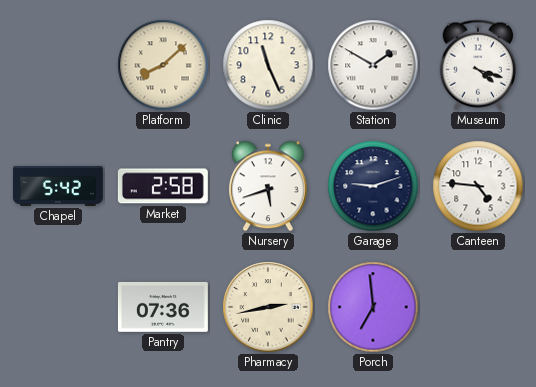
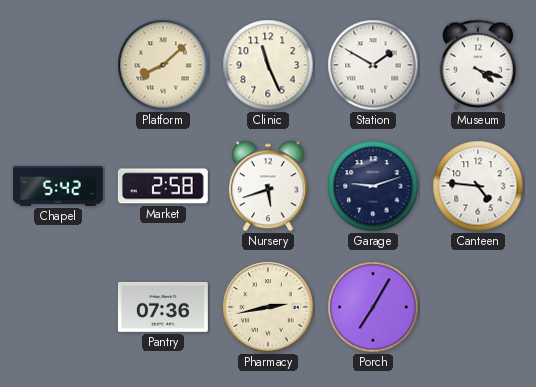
Porch: 6:59 -> 7:05 (373, 307)
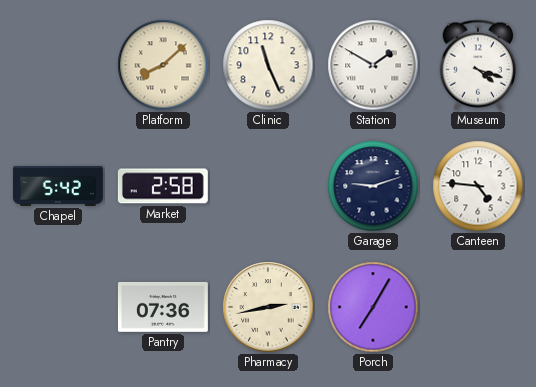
Nursery: 5:42 -> none (268, 186)
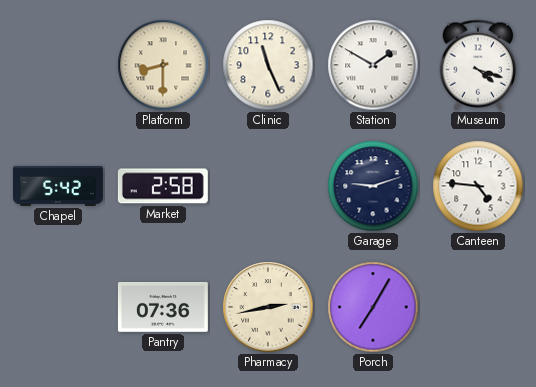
Platform: 8:08 -> 8:30 (163, 65)
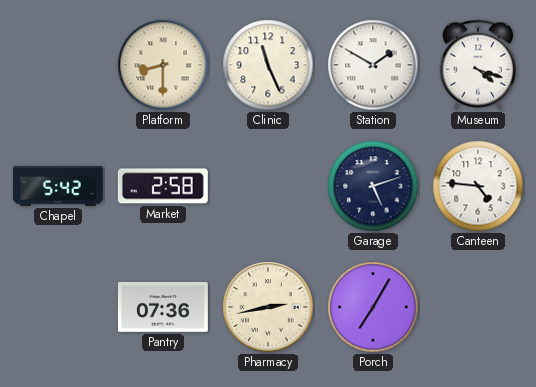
Garage: 9:12 -> 5:12 (373, 186)
